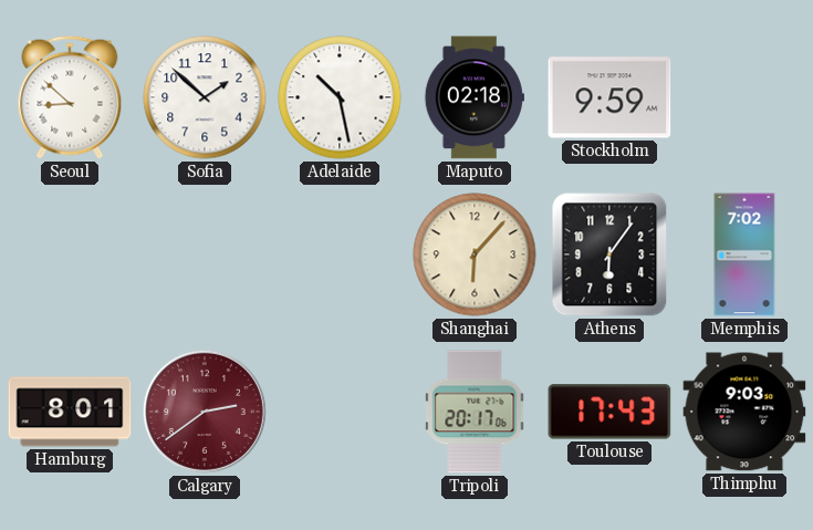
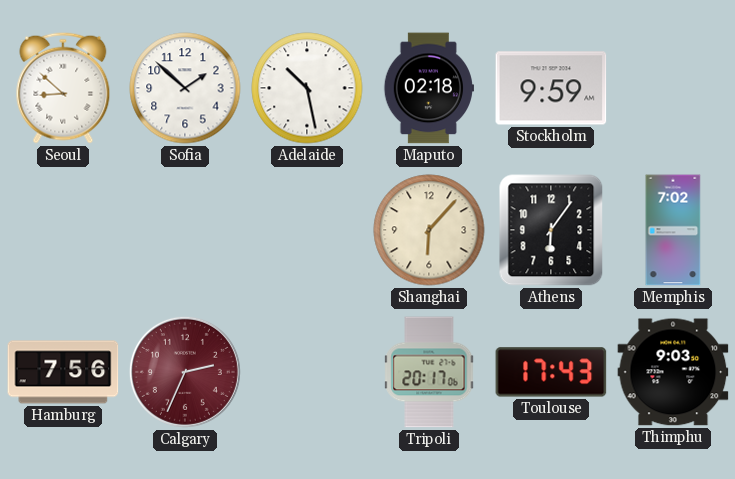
Hamburg: 8:01 -> 7:56 (63, 372)
Calgary: 2:39 -> 2:34 (185, 372)
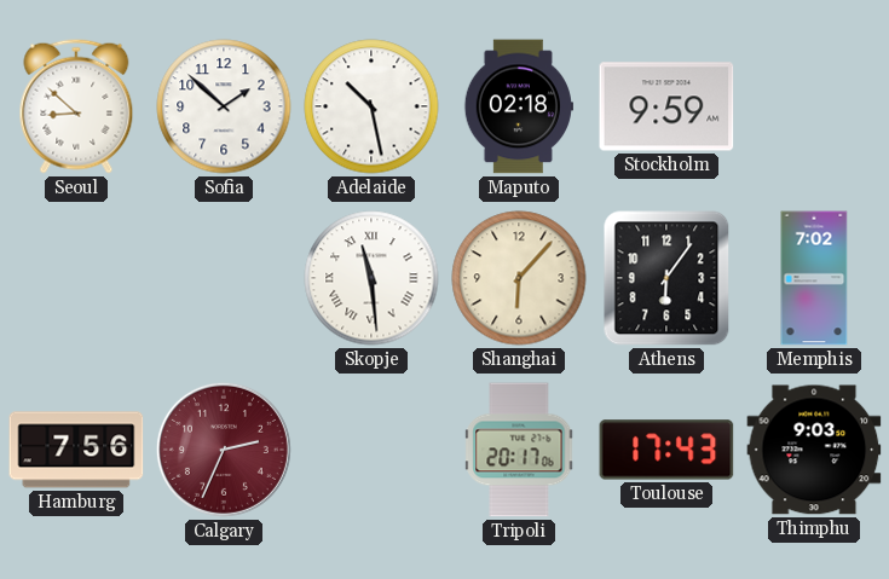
Skopje: none -> 11:29 (371, 278)
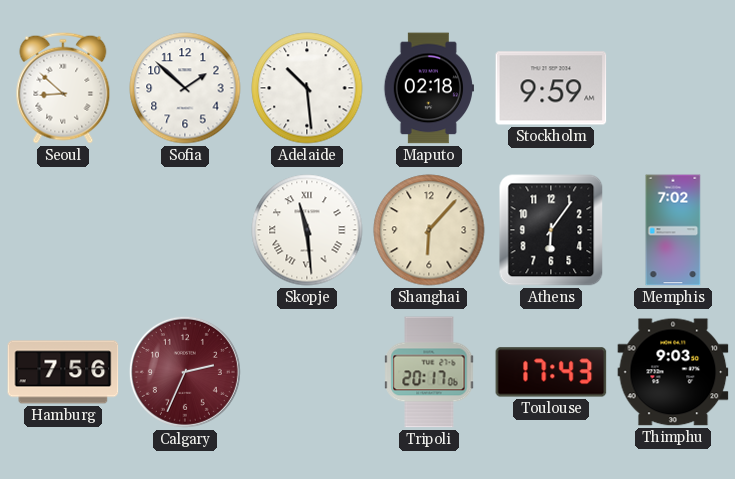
Adelaide: 10:28 -> 10:29 (307, 88)
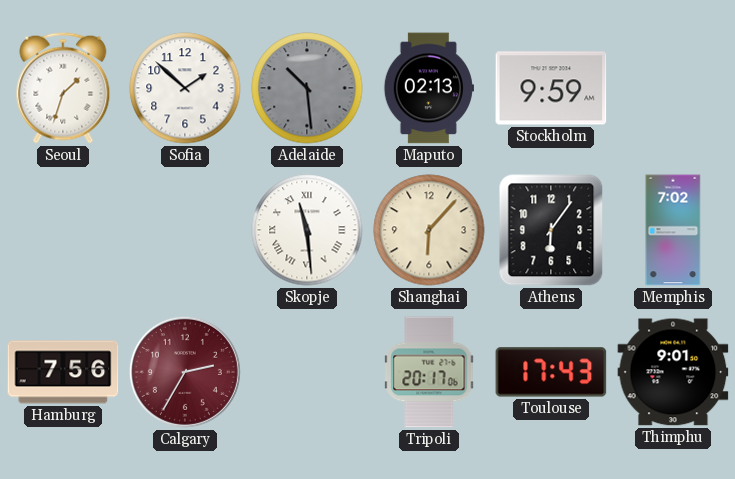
Seoul: 8:52 -> 1:33 (63, 88)
Adelaide dial: white -> grey (307, 88)
Maputo: 02:18 -> 02:13 (428, 88)
Calgary: 2:34 -> 2:35 (185, 372)
Thimphu: 9:03 -> 9:01 (673, 372)
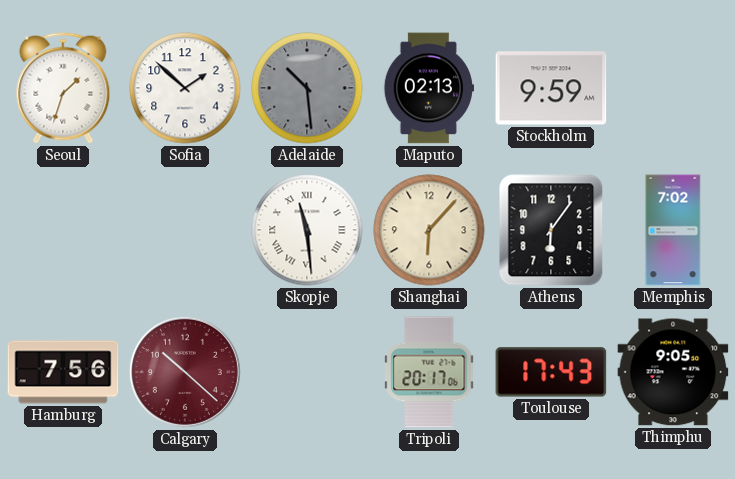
Calgary: 2:35 -> 10:22 (185, 372)
Thimphu: 9:01 -> 9:05 (673, 372)
